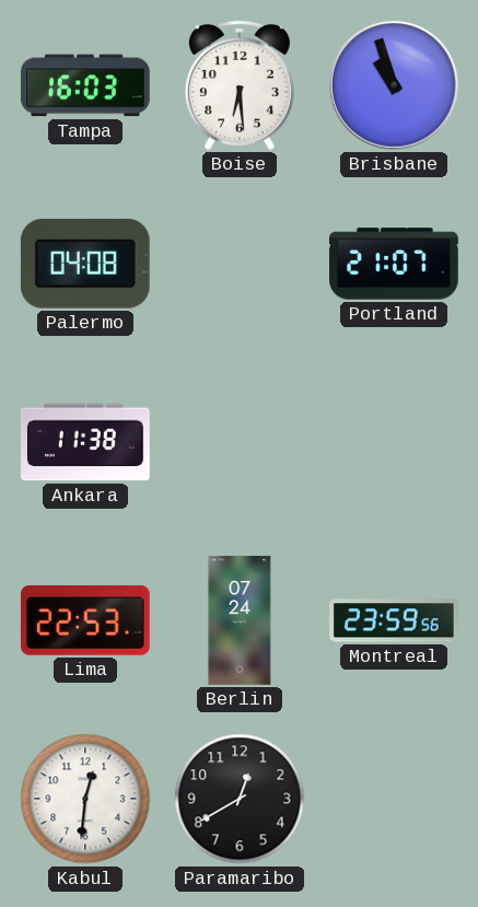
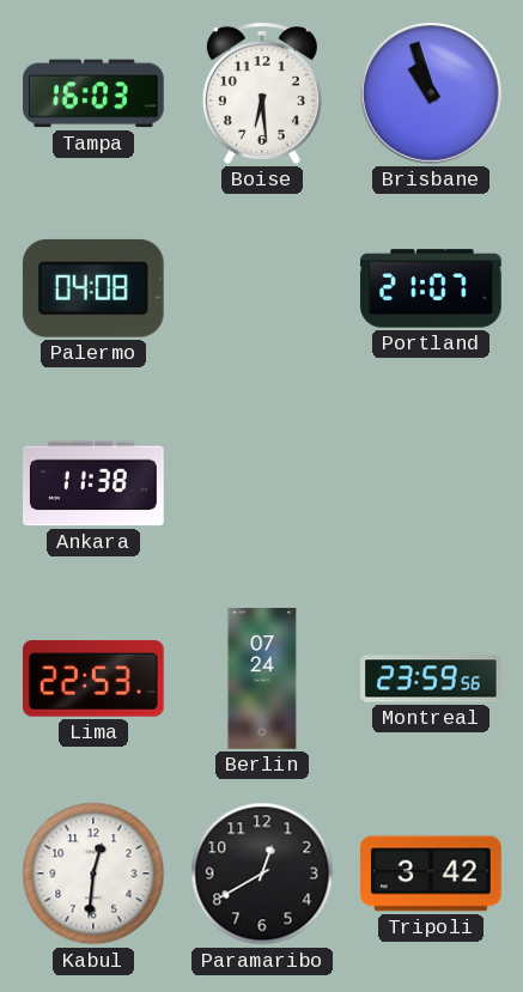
Tripoli: none -> 3:42 (432, 874)
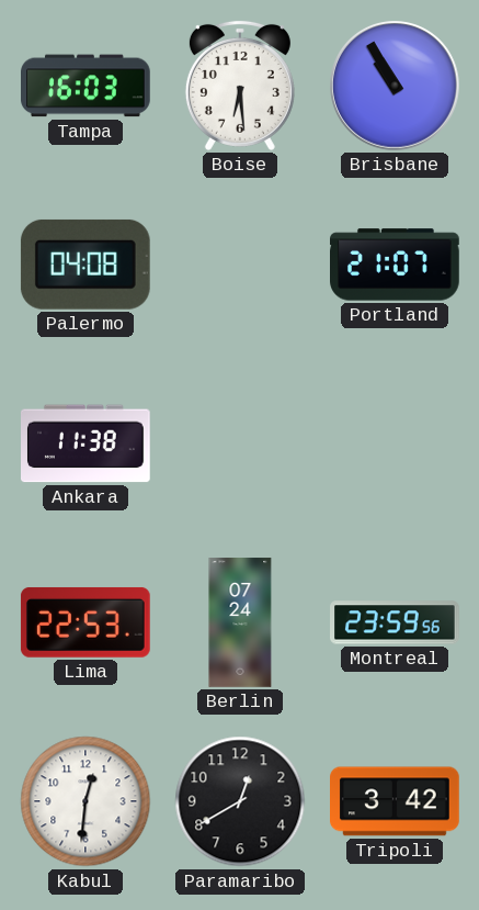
Brisbane: 10:57 -> 10:55 (396, 87)
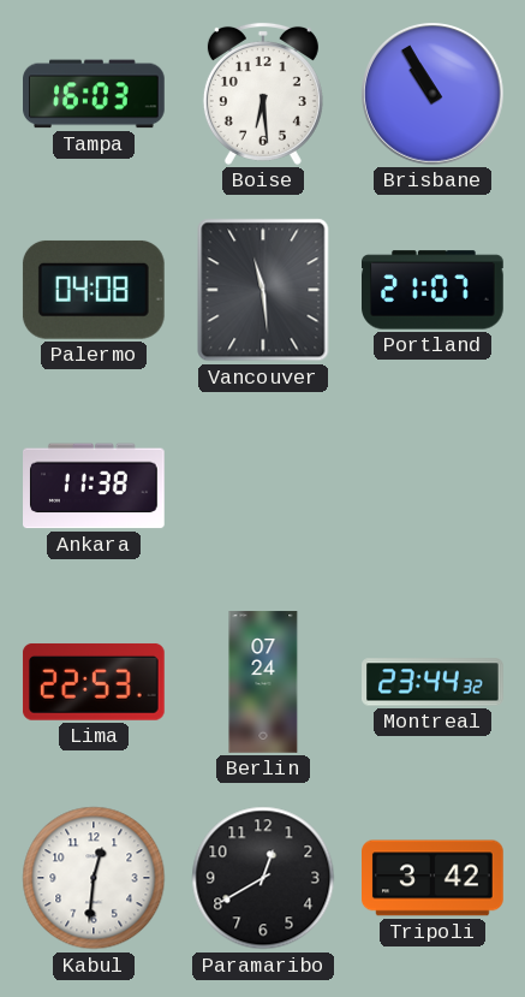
Vancouver: none -> 11:29 (263, 290)
Montreal: 23:59 -> 23:44 (434, 682)
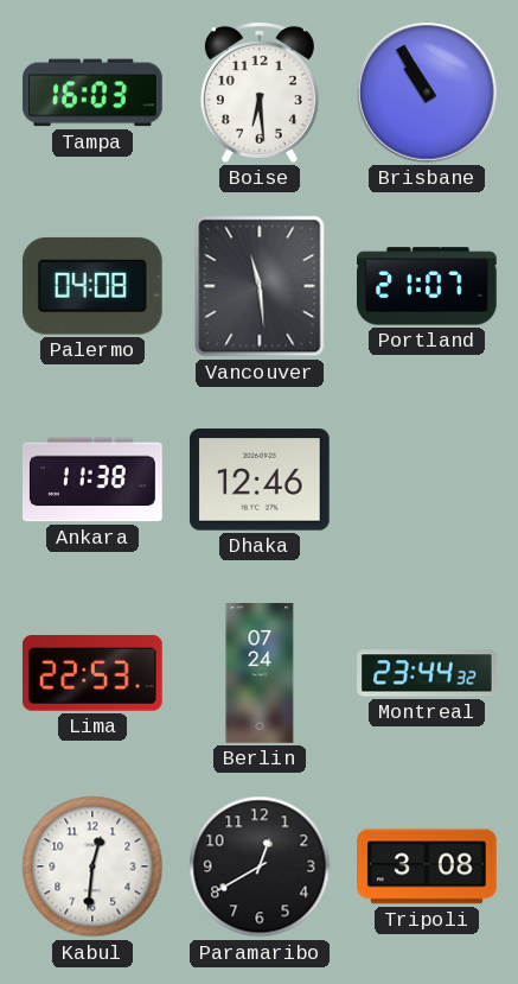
Dhaka: none -> 12:46 (260, 480)
Tripoli: 3:42 -> 3:08 (428, 866)
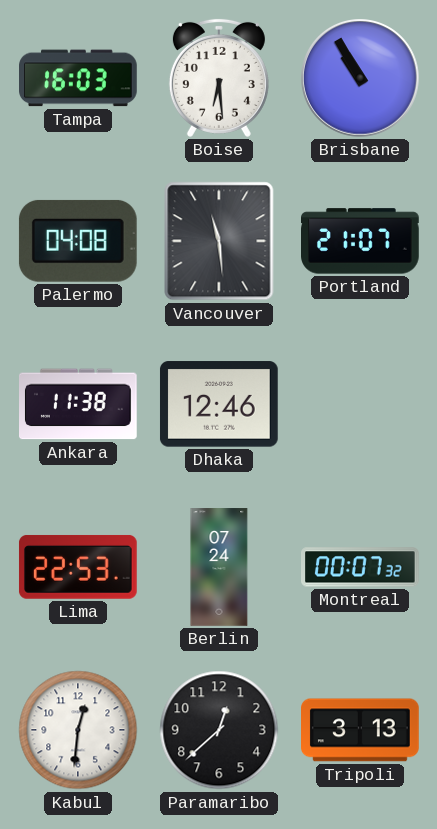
Montreal: 23:44 -> 00:07 (361, 567)
Paramaribo: 12:40 -> 12:38 (219, 730)
Tripoli: 3:08 -> 3:13 (361, 730)
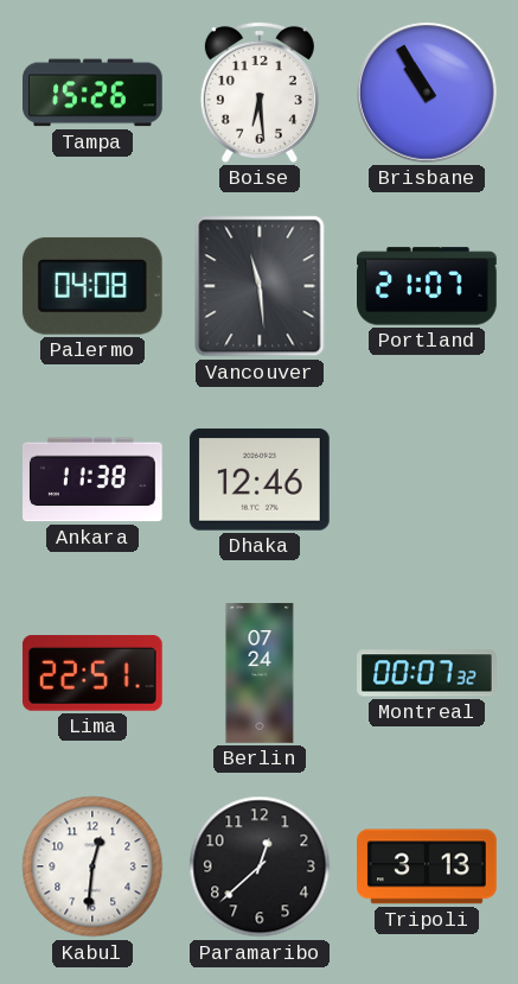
Tampa: 16:03 -> 15:26 (94, 93)
Lima: 22:53 -> 22:51 (92, 673)
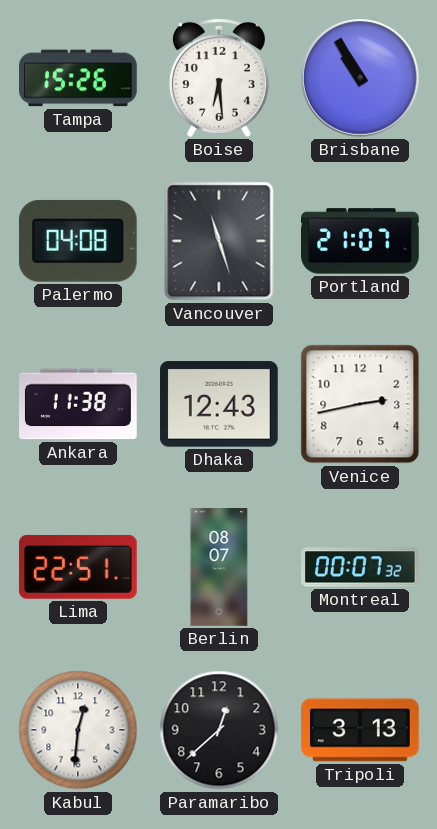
Vancouver: 11:29 -> 11:27 (219, 241)
Dhaka: 12:46 -> 12:43 (219, 404)
Venice: none -> 2:43 (360, 404)
Berlin: 07:24 -> 08:07 (219, 567)
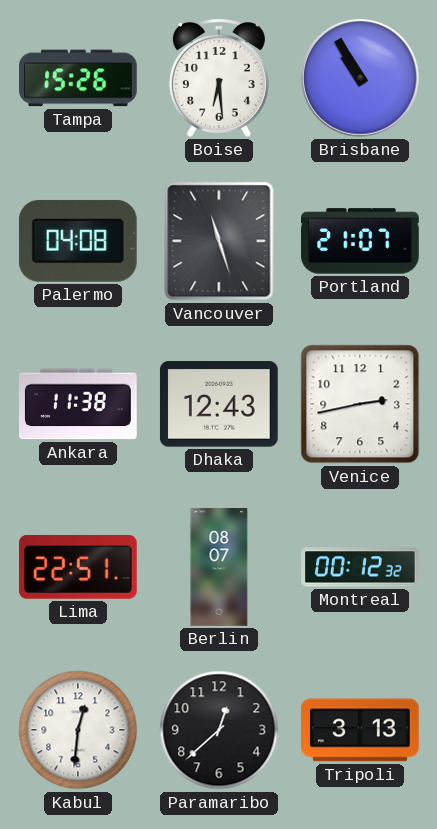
Montreal: 00:07 -> 00:12 (361, 567)
